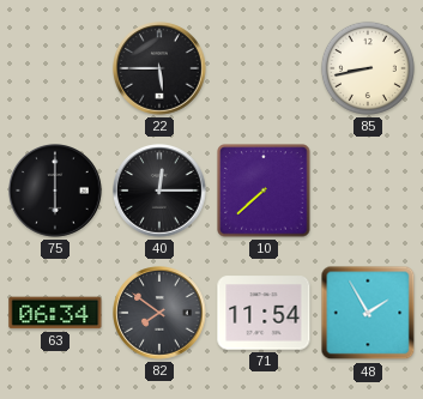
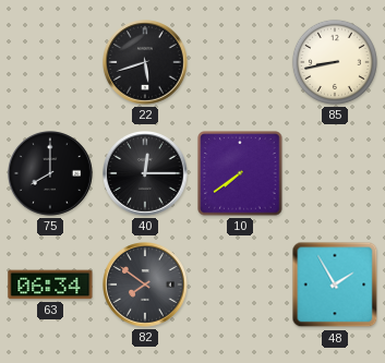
22: 5:45 -> 5:42 (145, 62)
75: 6:00 -> 8:00 (50, 173)
10: 7:38 -> 7:39 (240, 173)
71: 11:54 -> none (264, 313)
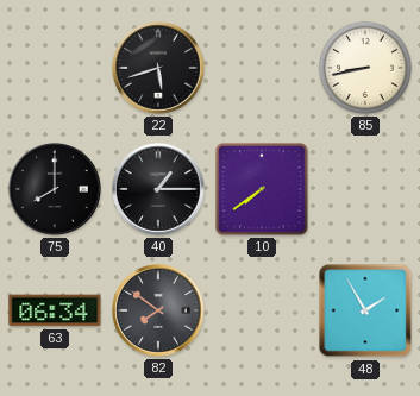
40: 12:15 -> 1:15 (158, 189)
